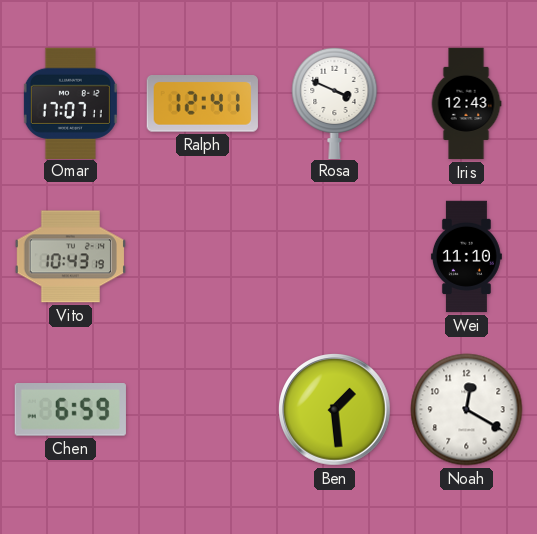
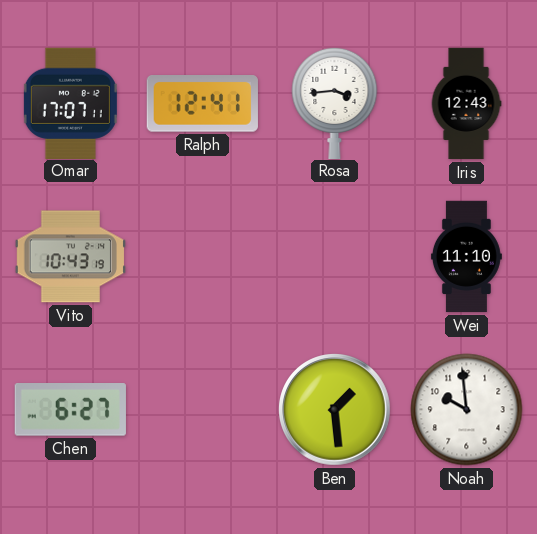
Rosa: 3:49 -> 3:44 (335, 102)
Chen: 6:59 -> 6:27 (70, 410)
Noah: 12:20 -> 9:59 (467, 410)
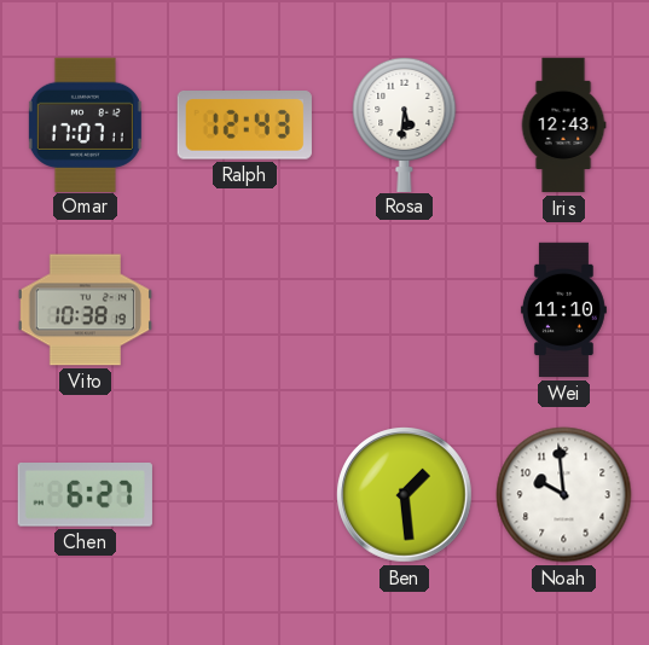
Ralph: 12:41 -> 12:43 (244, 126)
Rosa: 3:44 -> 5:31 (405, 123)
Vito: 10:43 -> 10:38 (85, 310)
